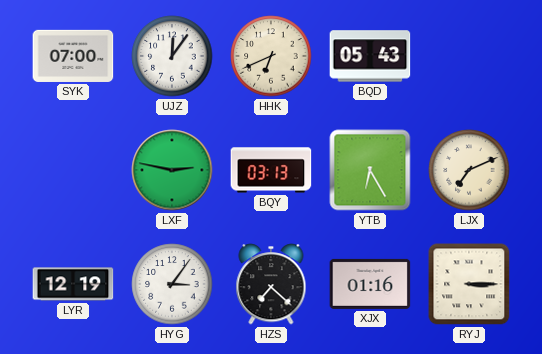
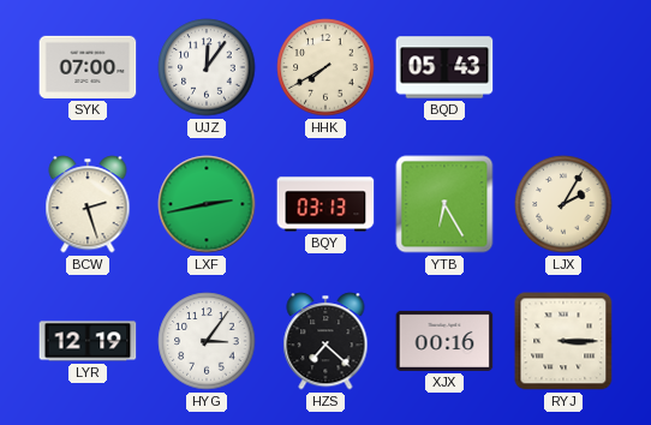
HHK: 6:41 -> 7:40 (325, 67)
BCW: none -> 2:27 (88, 204)
LXF: 2:47 -> 2:43 (207, 204)
LJX: 7:11 -> 2:05 (563, 204)
XJX: 01:16 -> 00:16 (444, 341)
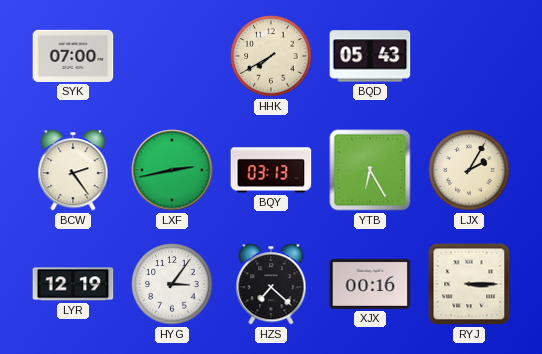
UJZ: 12:06 -> none (207, 67)
BCW: 2:27 -> 2:24 (73, 170)
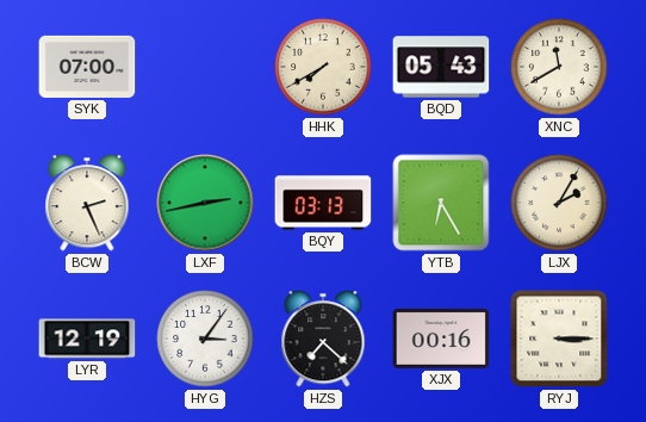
XNC: none -> 11:40 (559, 67)
BCW: 2:24 -> 2:26 (87, 203)
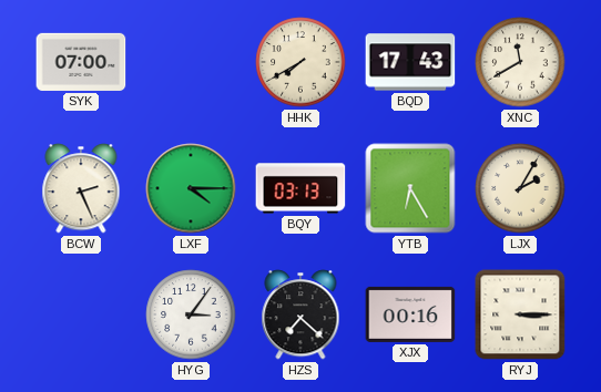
BQD: 05:43 -> 17:43 (410, 62)
LXF: 2:43 -> 4:15 (191, 188)
LYR: 12:19 -> none (87, 339)
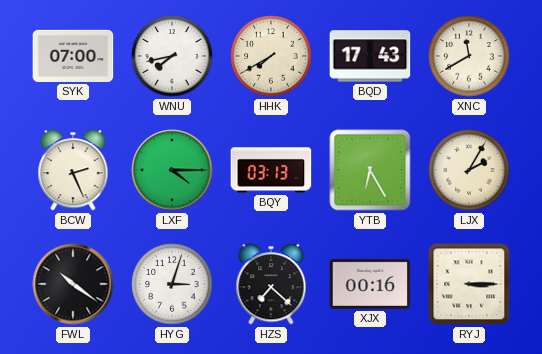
WNU: none -> 7:43 (172, 56)
FWL: none -> 10:21 (73, 284)
HYG: 3:06 -> 3:03 (172, 284)
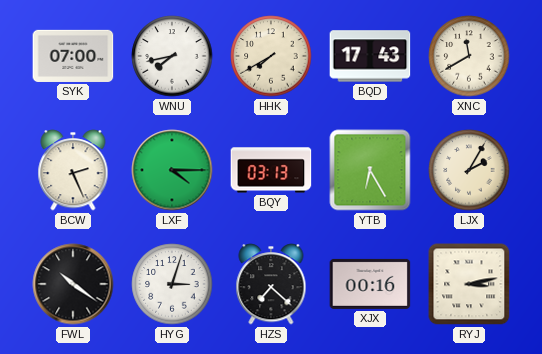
RYJ: 3:15 -> 3:13 (469, 284)
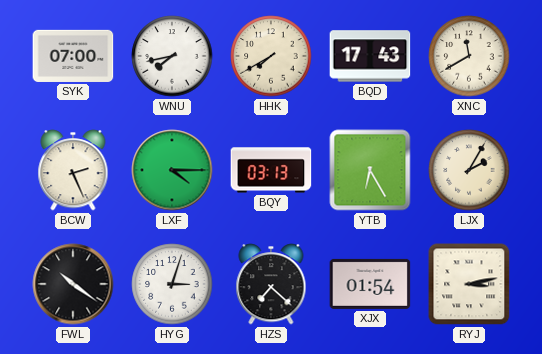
XJX: 00:16 -> 01:54 (370, 284)
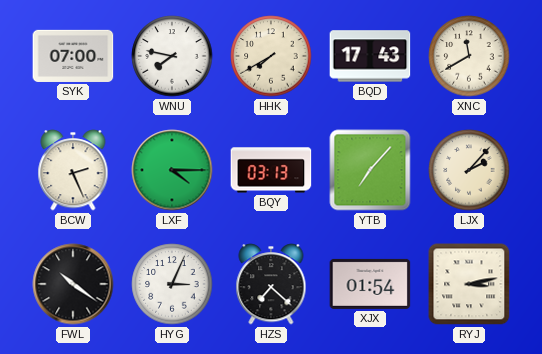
WNU: 7:43 -> 7:47 (172, 56)
YTB: 6:25 -> 7:07 (370, 170)
LJX: 2:05 -> 2:07 (469, 170)
HYG: 3:03 -> 3:04 (172, 284)
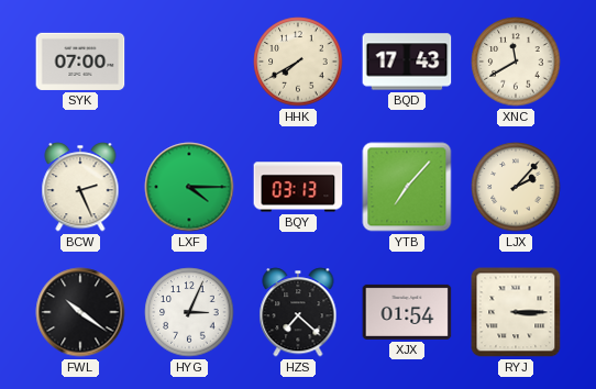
WNU: 7:47 -> none (172, 56)
RYJ: 3:13 -> 3:15 (516, 312)
